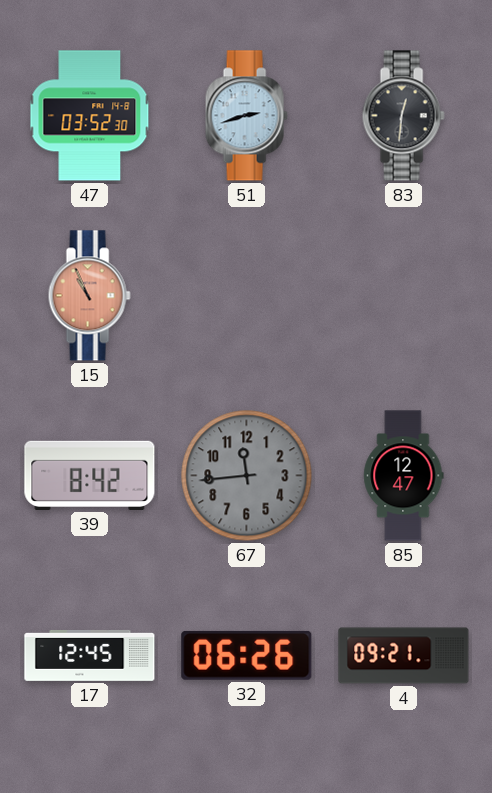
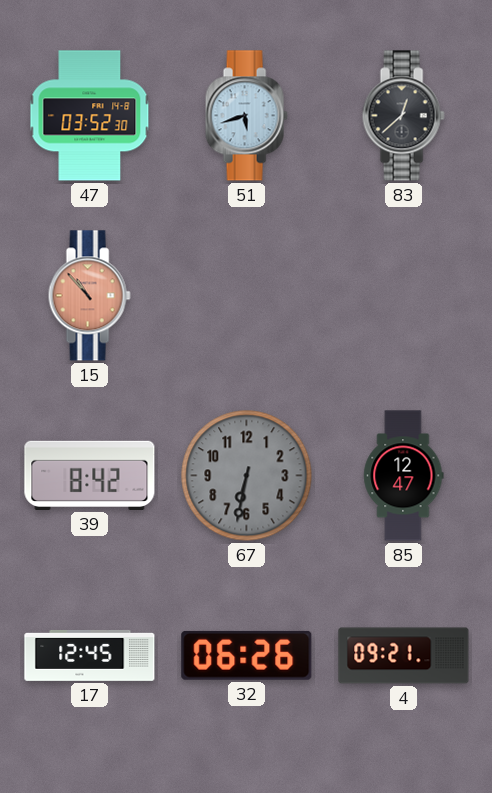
51: 2:42 -> 5:42 (246, 116)
83: 12:31 -> 12:38 (403, 116)
15: 10:56 -> 10:53 (89, 296)
67: 11:44 -> 6:32 (247, 476)
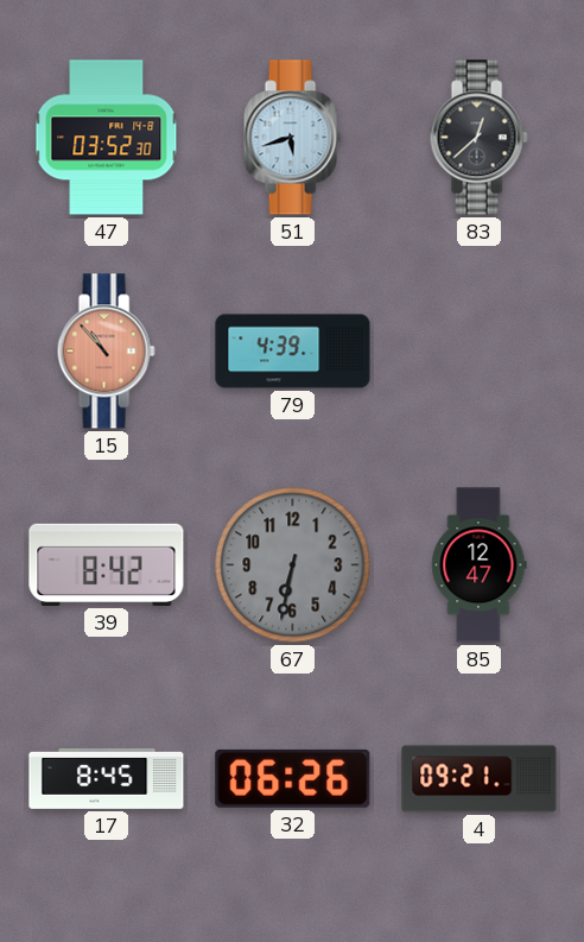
79: none -> 4:39 (293, 352)
17: 12:45 -> 8:45 (107, 778)
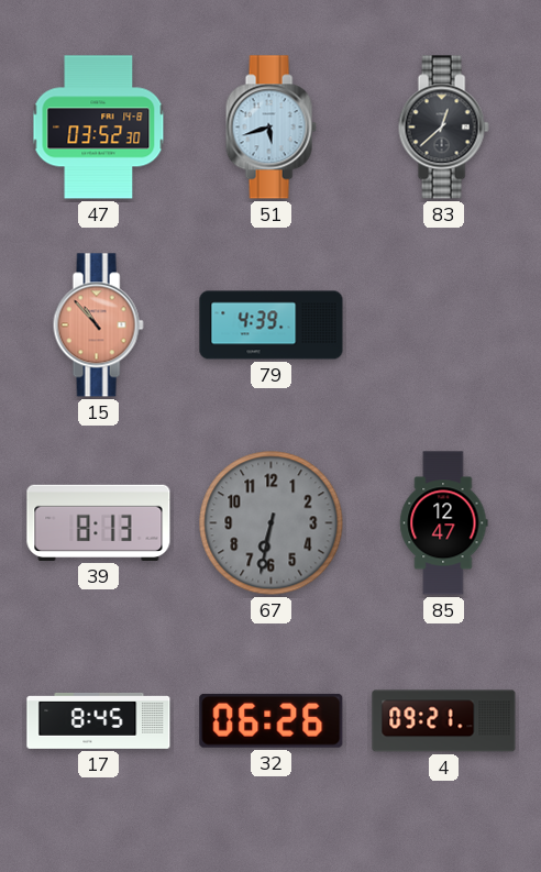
39: 8:42 -> 8:13 (99, 522)
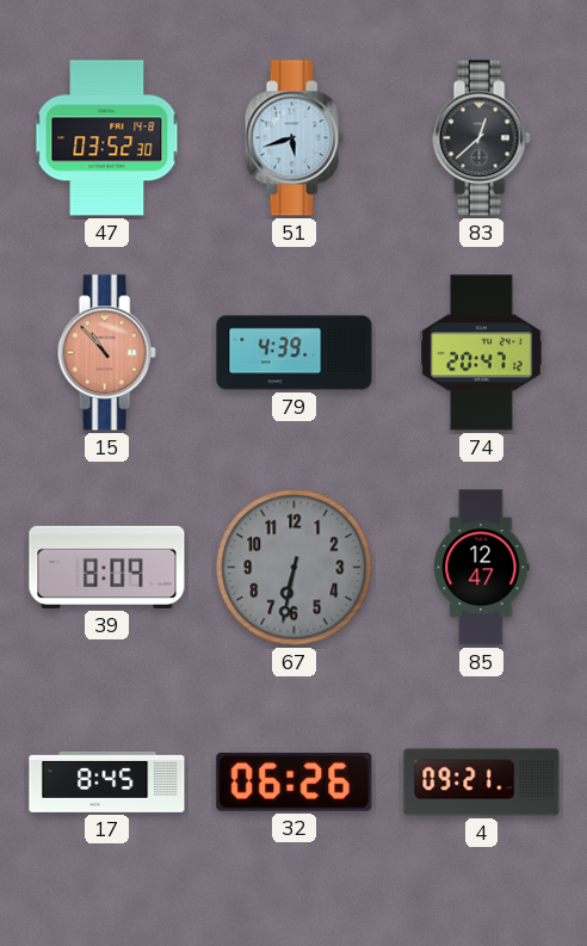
74: none -> 20:47 (482, 353)
39: 8:13 -> 8:09 (107, 567)
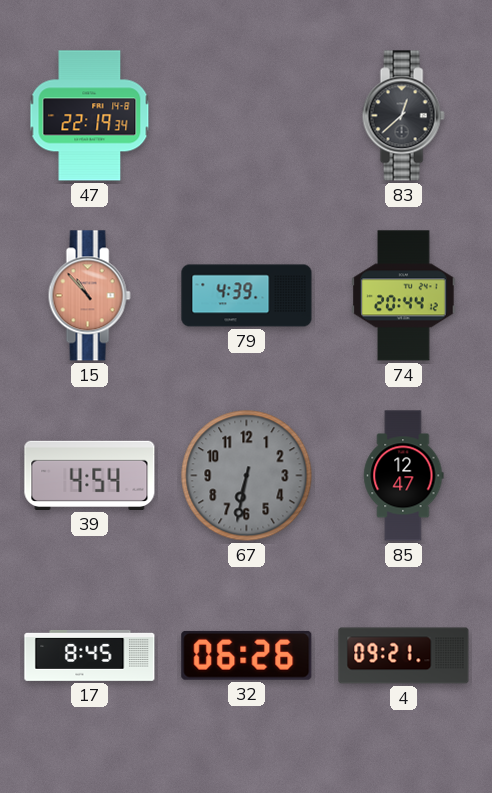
47: 03:52 -> 22:19 (90, 116)
51: 5:42 -> none (293, 138)
74: 20:47 -> 20:44 (404, 296)
39: 8:09 -> 4:54 (90, 475)
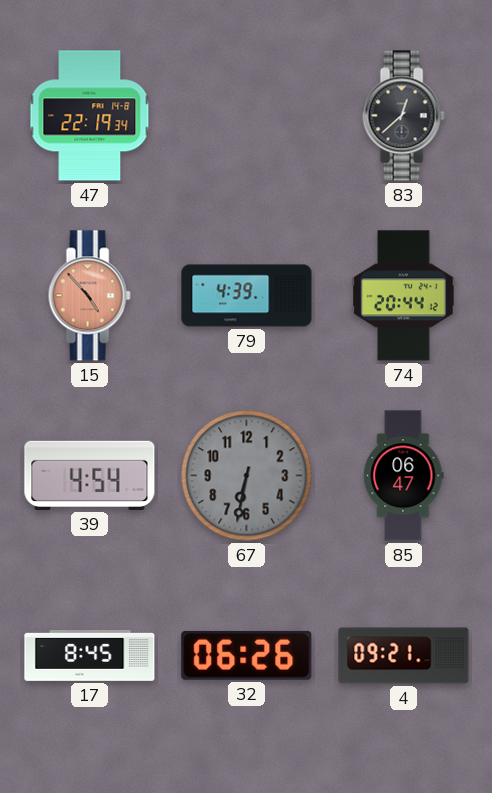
15: 10:53 -> 4:53 (89, 296)
85: 12:47 -> 06:47 (404, 476)
